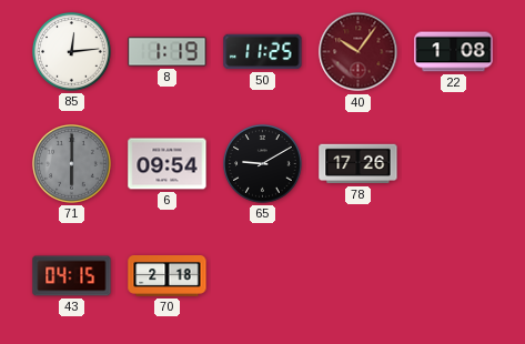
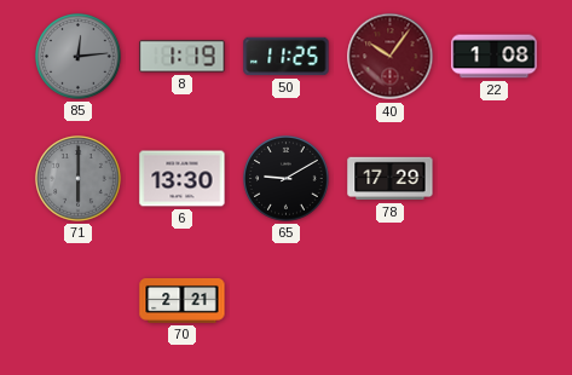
85 dial: white -> grey (79, 57)
6: 09:54 -> 13:30 (183, 179)
78: 17:26 -> 17:29 (391, 179)
43: 04:15 -> none (72, 276)
70: 2:18 -> 2:21 (183, 301)
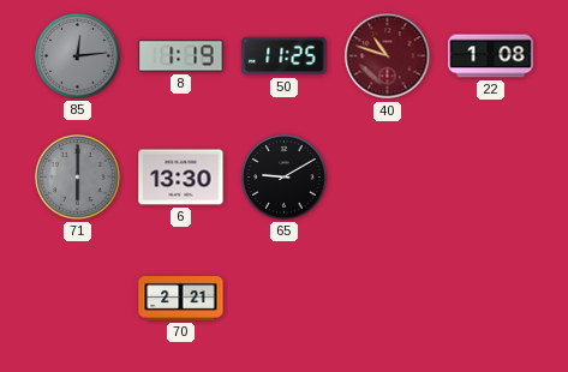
40: 10:06 -> 10:48 (388, 56)
78: 17:29 -> none (391, 179)
